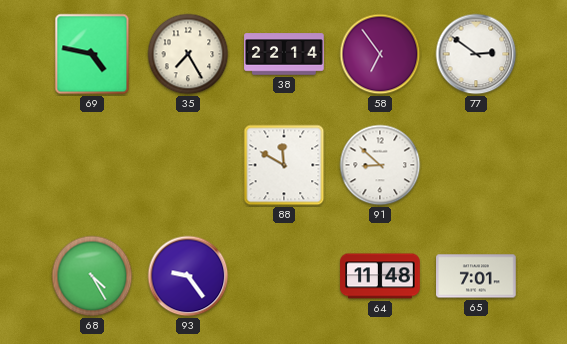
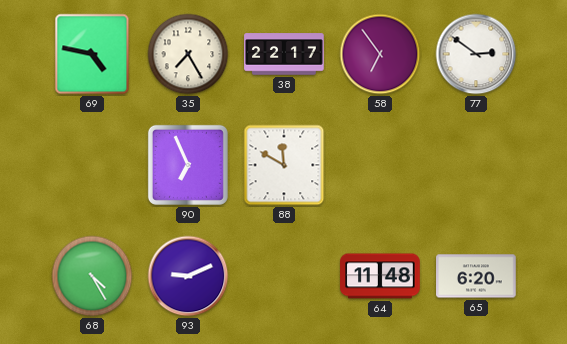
38: 22:14 -> 22:17 (284, 54)
90: none -> 6:56 (188, 165)
91: 8:52 -> none (380, 165)
93: 9:24 -> 9:11 (188, 276)
65: 7:01 -> 6:20 (476, 276)
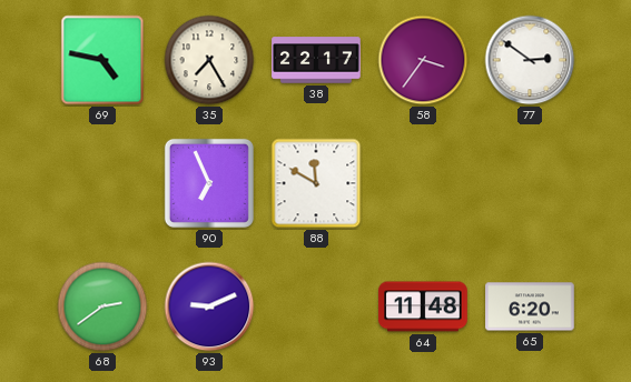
58: 6:54 -> 3:36 (423, 60)
68: 4:25 -> 2:39 (102, 306)
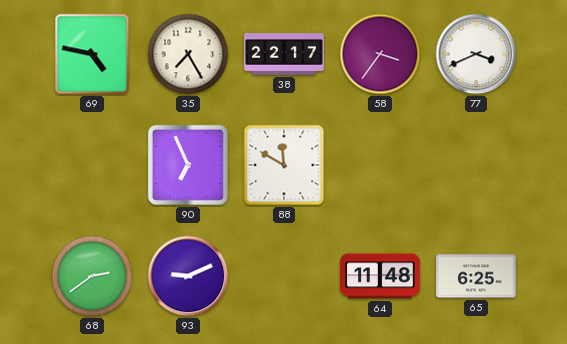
77: 2:51 -> 3:41 (476, 54)
65: 6:20 -> 6:25 (476, 276)
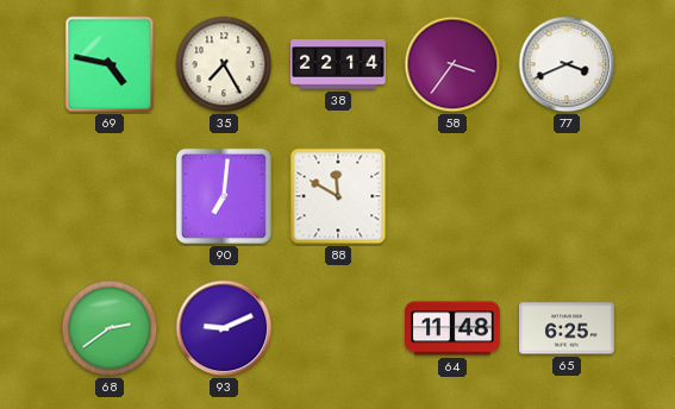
38: 22:17 -> 22:14 (338, 64)
90: 6:56 -> 7:01 (224, 196)
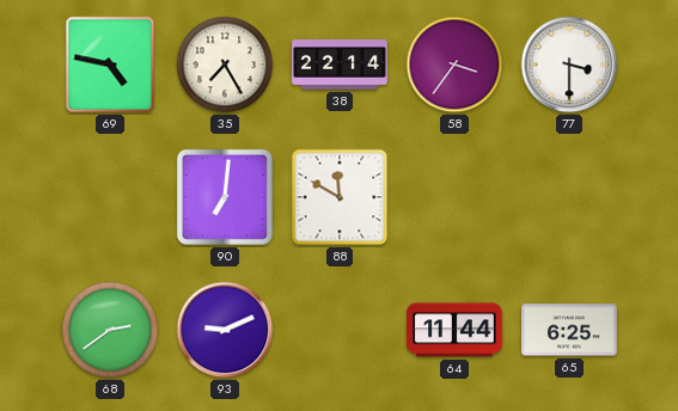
77: 3:41 -> 3:30 (569, 65)
64: 11:48 -> 11:44 (454, 330)
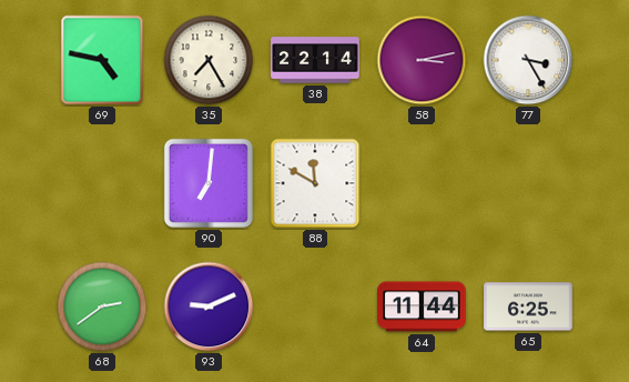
58: 3:36 -> 3:13 (422, 60)
77: 3:30 -> 3:25 (528, 60)
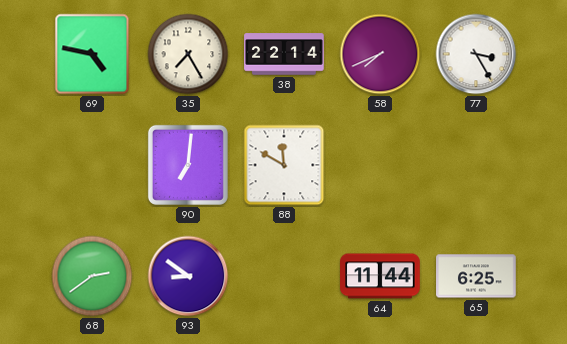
58: 3:13 -> 7:41 (380, 54)
93: 9:11 -> 8:51 (188, 276)
